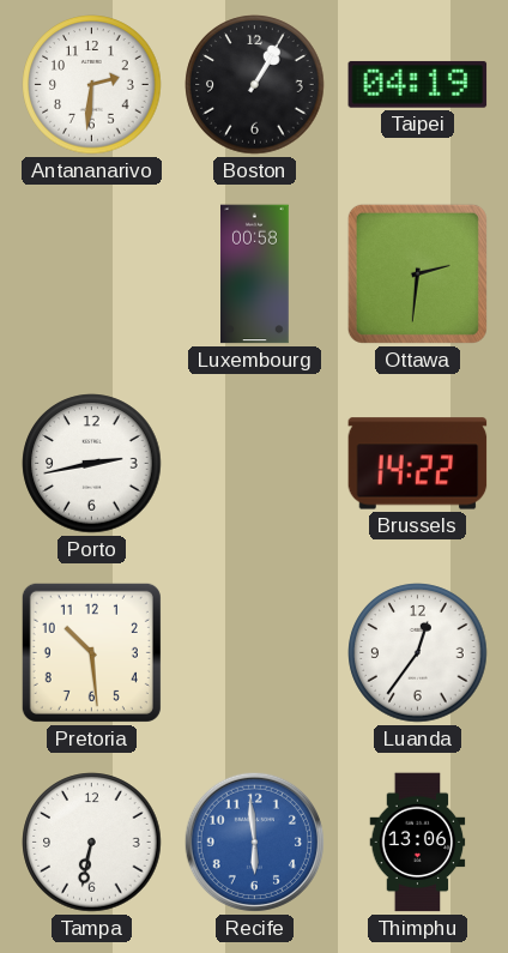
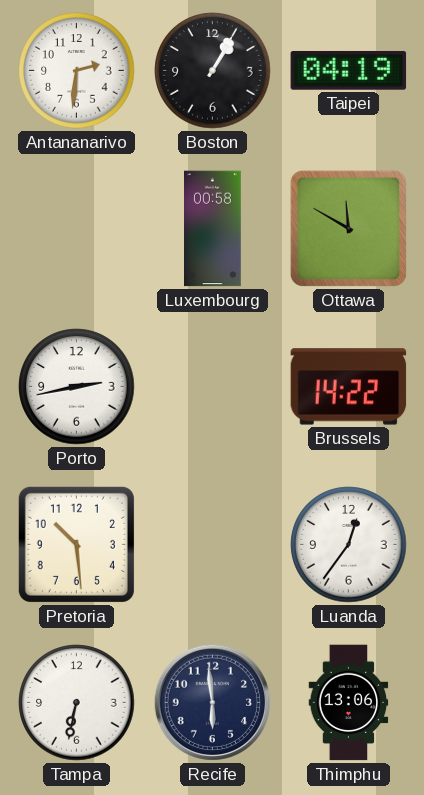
Ottawa: 2:31 -> 11:50 (348, 228)
Recife dial: blue -> navy (212, 702)
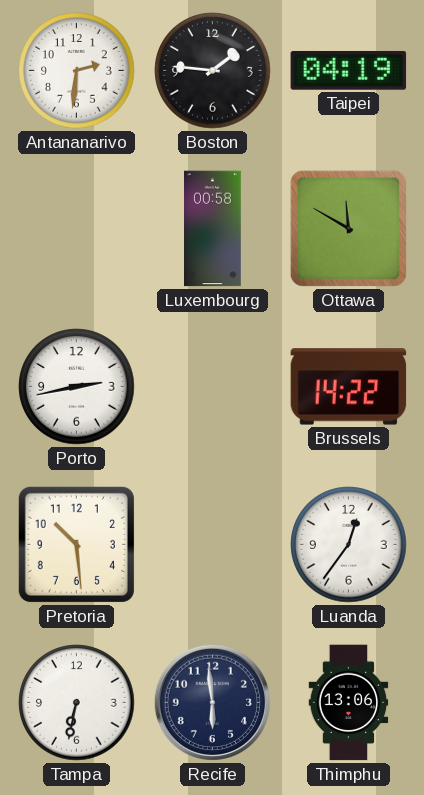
Boston: 1:05 -> 1:46 (213, 71)
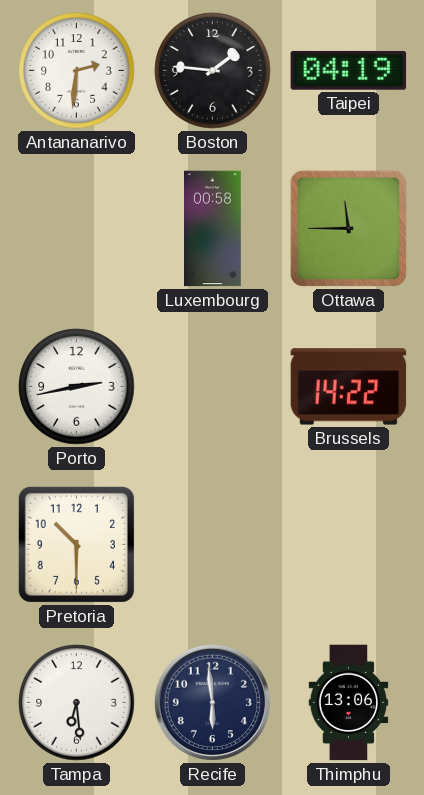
Ottawa: 11:50 -> 11:45 (348, 228)
Pretoria: 10:29 -> 10:30 (76, 544)
Luanda: 12:36 -> none (349, 545)
Tampa: 6:32 -> 6:29 (77, 703)
